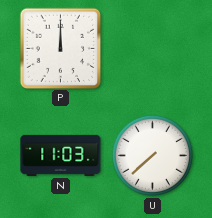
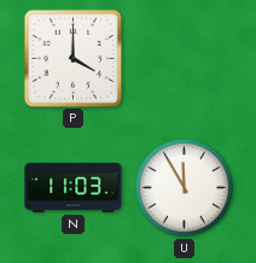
P: 12:00 -> 4:00 (72, 58)
U: 7:38 -> 11:55 (184, 187)
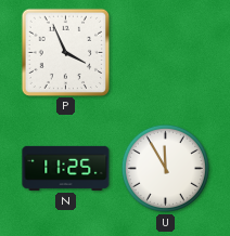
P: 4:00 -> 3:56 (65, 52)
N: 11:03 -> 11:25 (66, 168)
